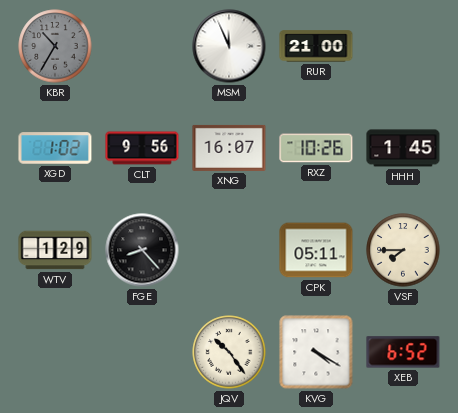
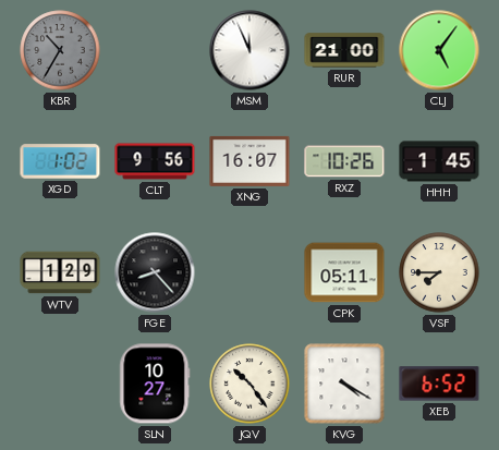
CLJ: none -> 5:06 (439, 50)
SLN: none -> 10:27 (155, 384)
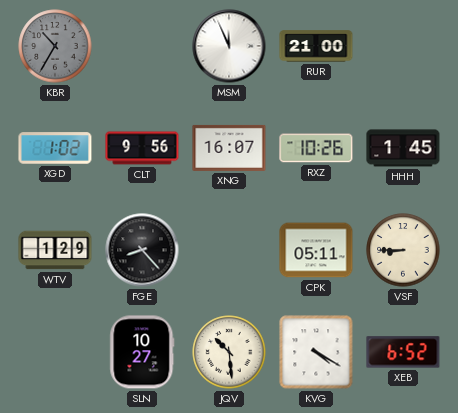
CLJ: 5:06 -> none (439, 50)
VSF: 7:45 -> 8:45 (403, 250)
JQV: 10:24 -> 10:29 (229, 352)
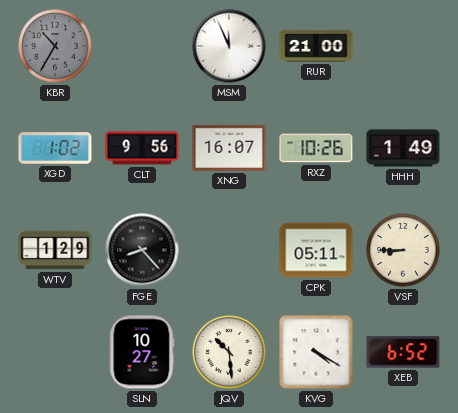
HHH: 1:45 -> 1:49 (403, 148)
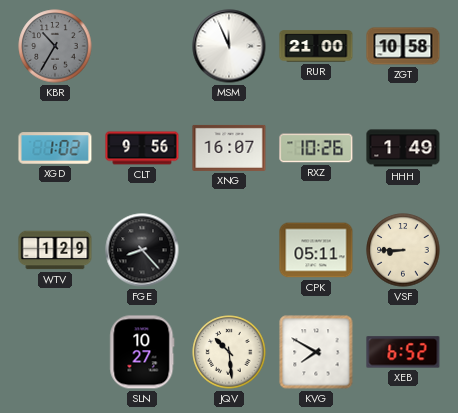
ZGT: none -> 10:58 (403, 46)
KVG: 4:20 -> 7:50 (316, 352)
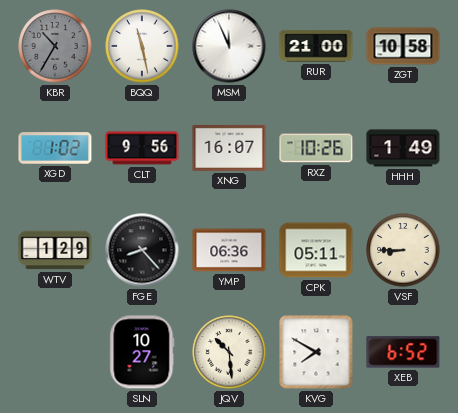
BQQ: none -> 11:28 (142, 46)
YMP: none -> 06:36 (229, 250)
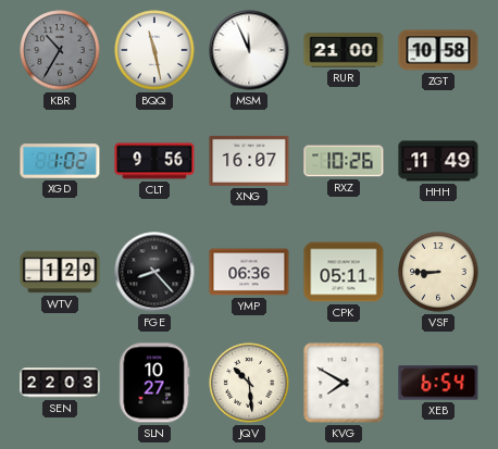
HHH: 1:49 -> 11:49 (438, 161)
SEN: none -> 22:03 (60, 383)
XEB: 6:52 -> 6:54 (438, 383)
